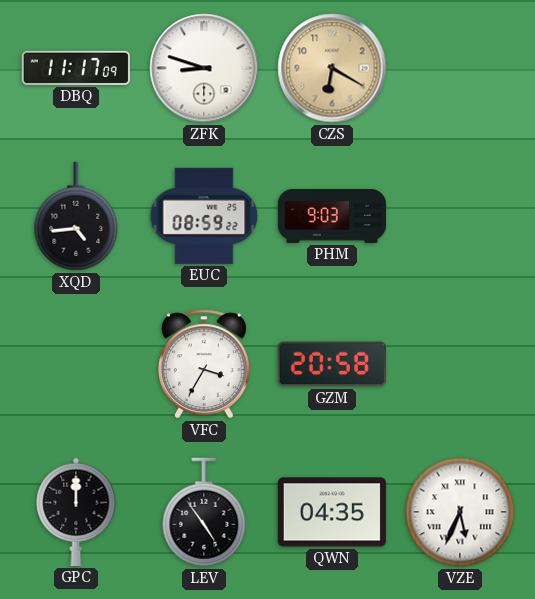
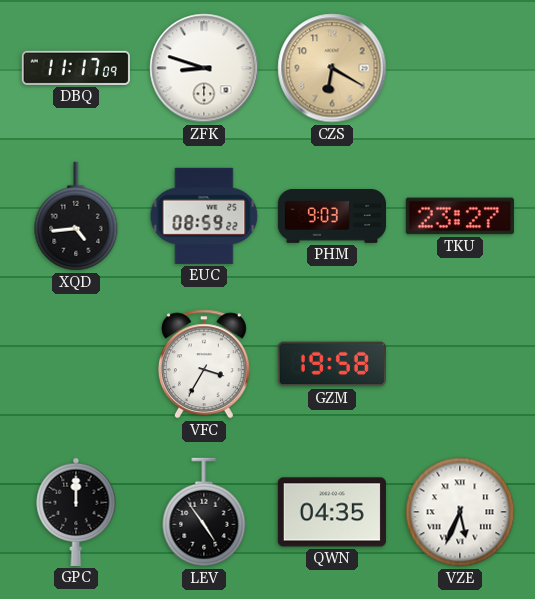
TKU: none -> 23:27 (460, 216)
GZM: 20:58 -> 19:58 (332, 364)
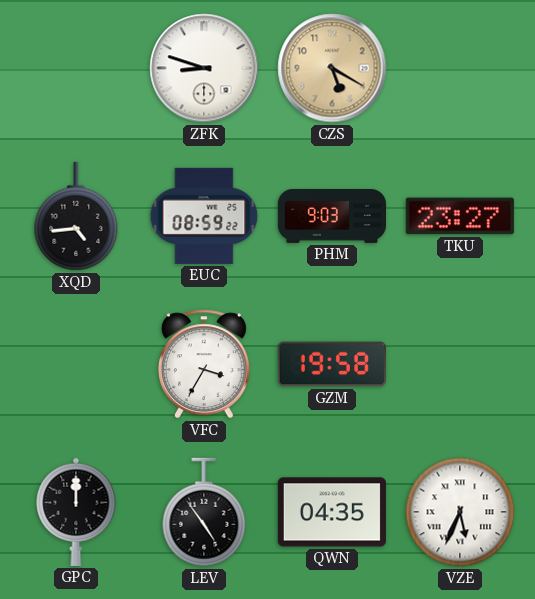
DBQ: 11:17 -> none (76, 68)
CZS: 6:20 -> 5:20 (332, 68)
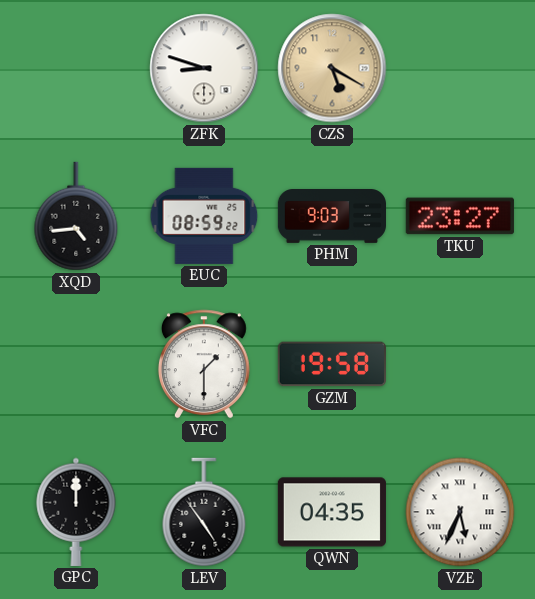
VFC: 3:35 -> 1:30 (204, 364)
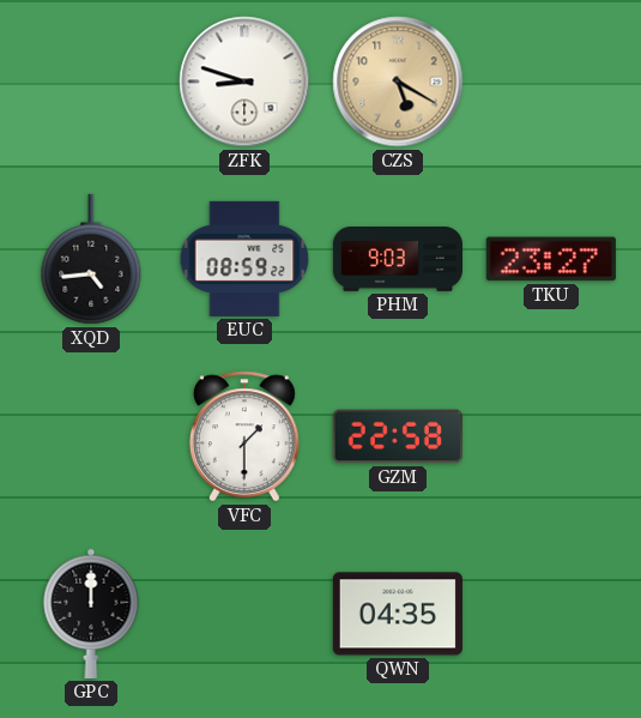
GZM: 19:58 -> 22:58 (398, 436)
LEV: 4:54 -> none (204, 512)
VZE: 5:34 -> none (460, 512)
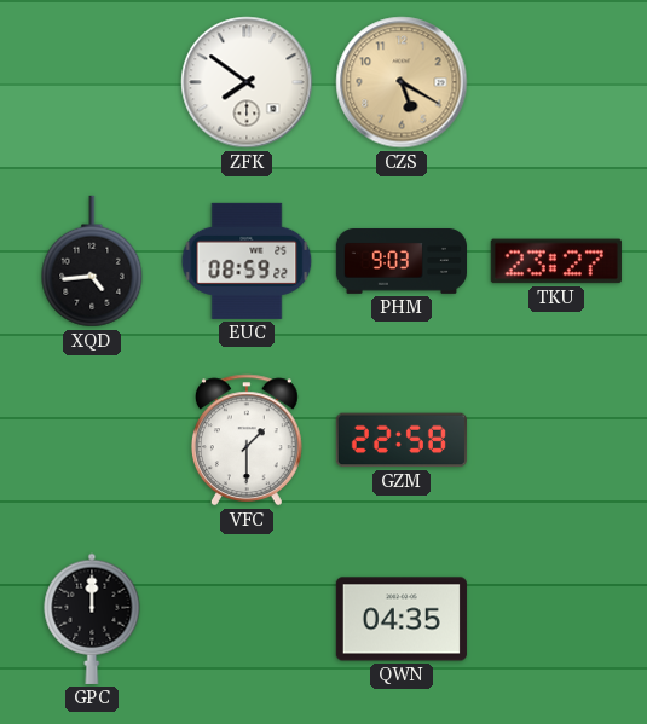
ZFK: 8:48 -> 7:51 (247, 82)
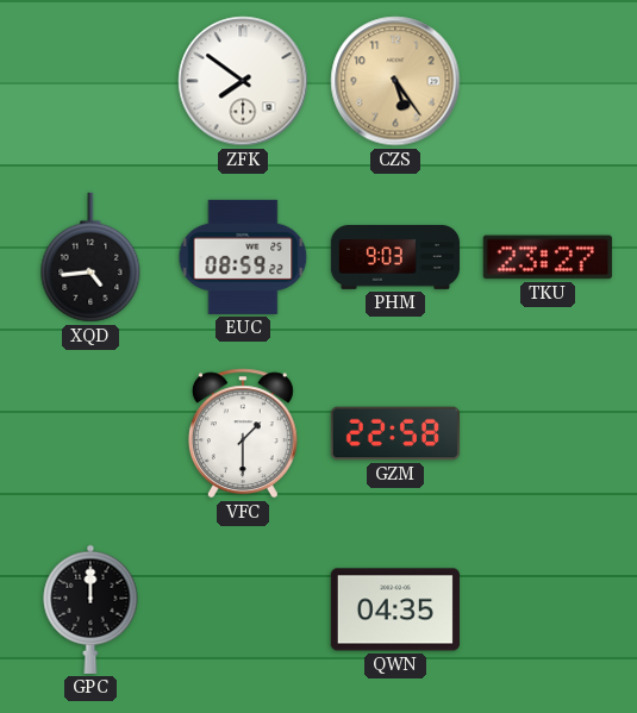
CZS: 5:20 -> 5:24 (395, 81)
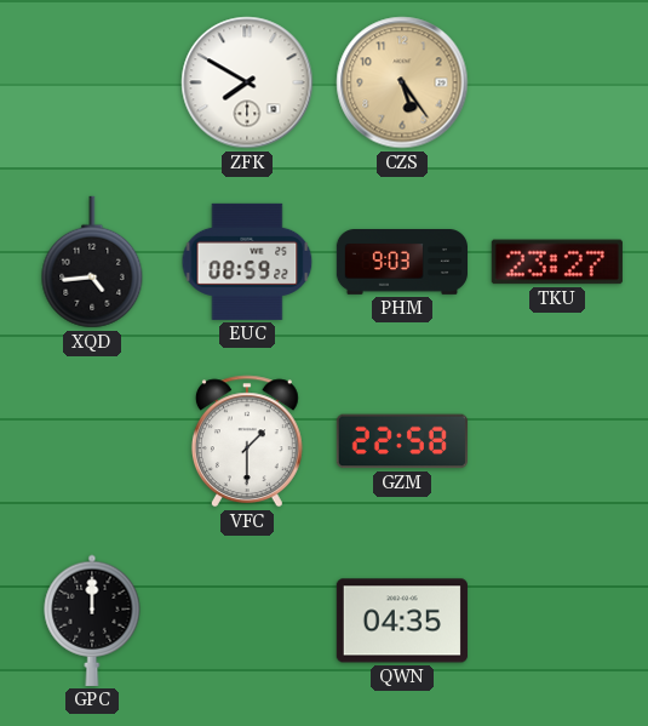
ZFK: 7:51 -> 7:50 (247, 82)
